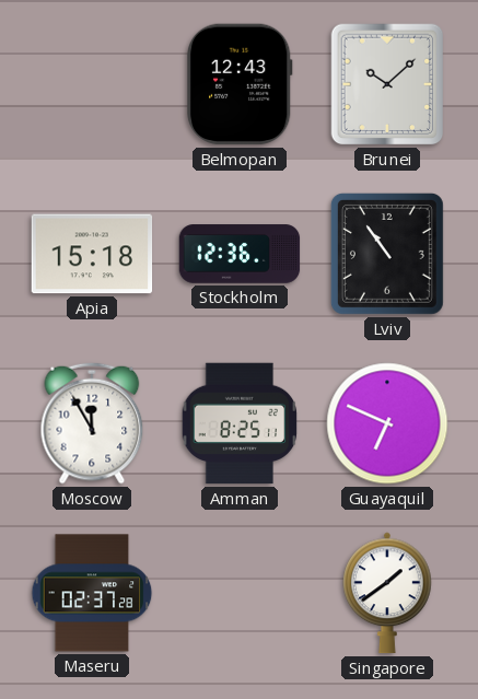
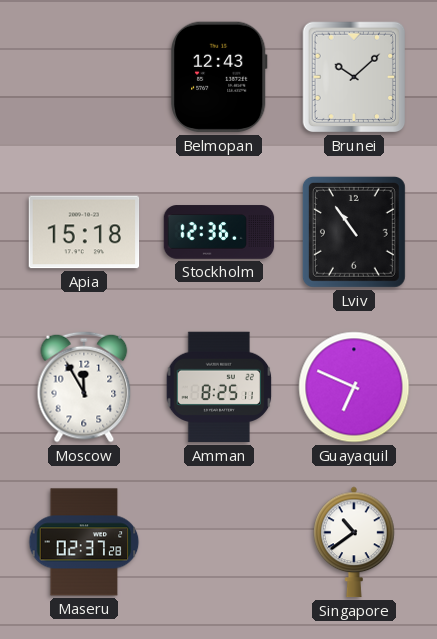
Singapore: 1:39 -> 10:39 (354, 542)
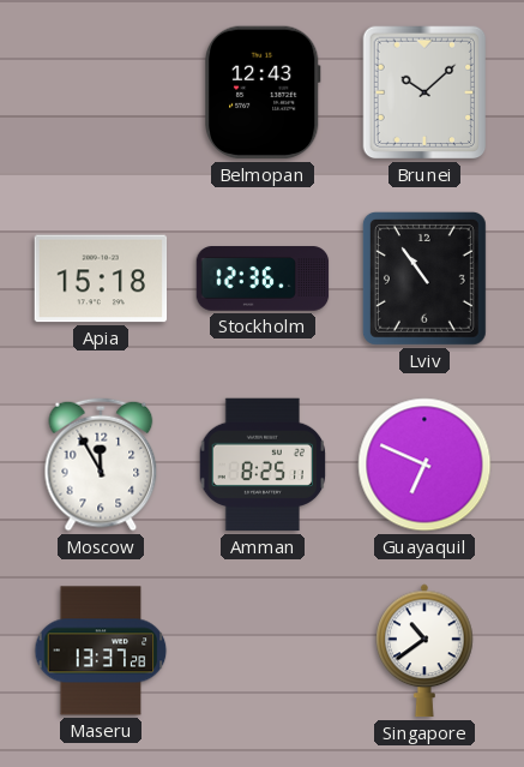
Maseru: 02:37 -> 13:37 (101, 651)
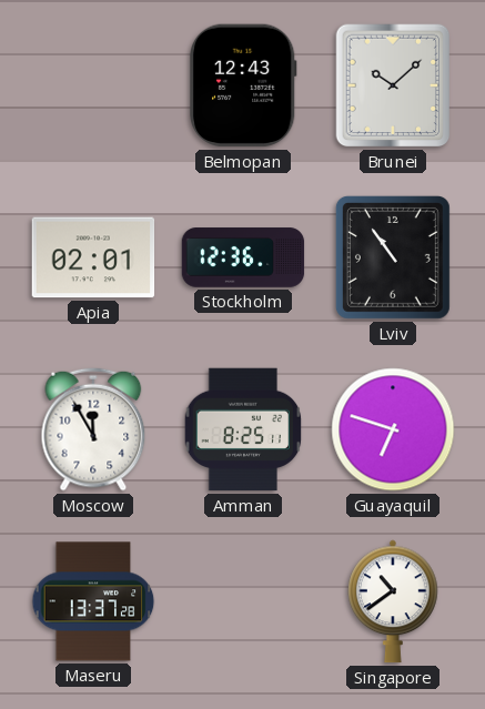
Apia: 15:18 -> 02:01 (93, 257)
Guayaquil: 6:49 -> 6:48 (393, 429)
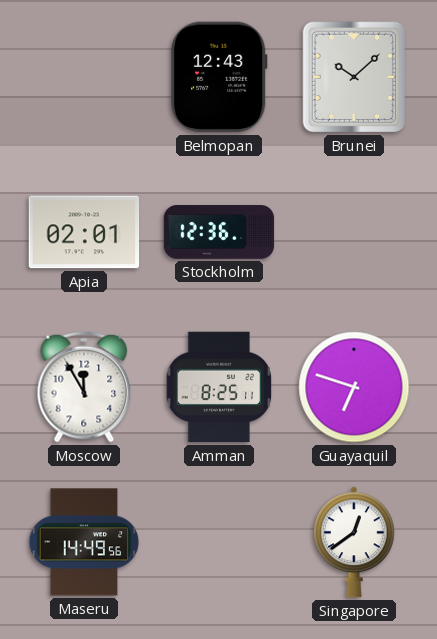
Lviv: 10:54 -> none (393, 257)
Maseru: 13:37 -> 14:49 (84, 542)
Singapore: 10:39 -> 12:39 (354, 542)
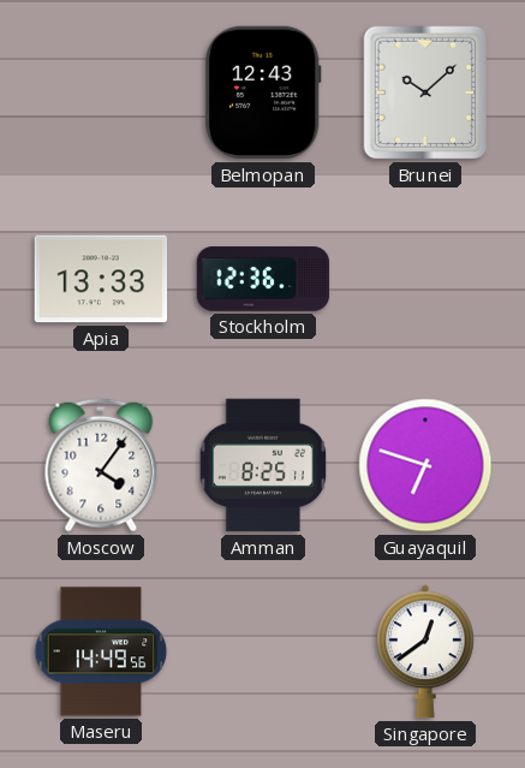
Apia: 02:01 -> 13:33 (101, 279)
Moscow: 11:55 -> 4:06 (101, 465)
